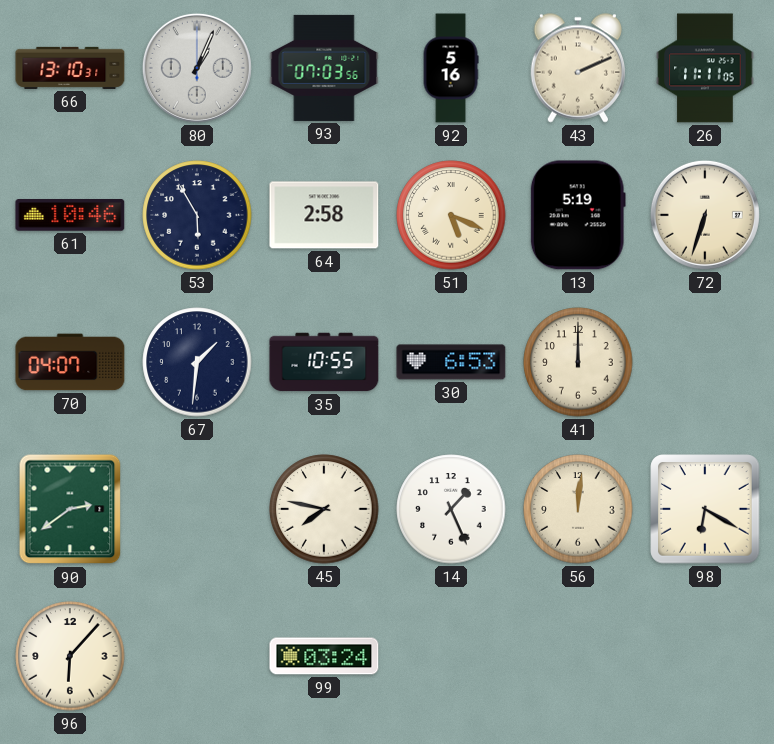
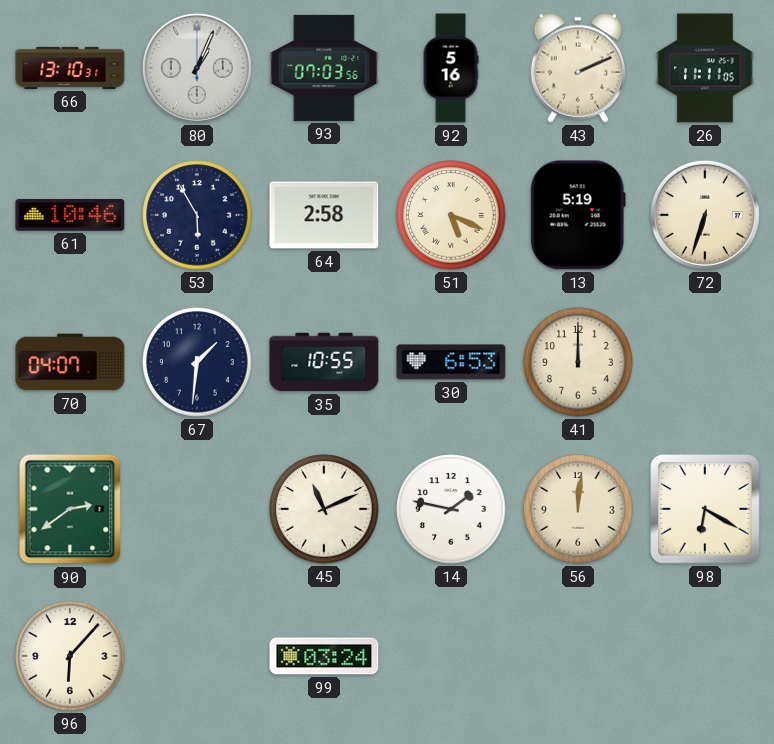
45: 7:47 -> 11:11 (324, 509)
14: 1:26 -> 1:47 (451, 509)
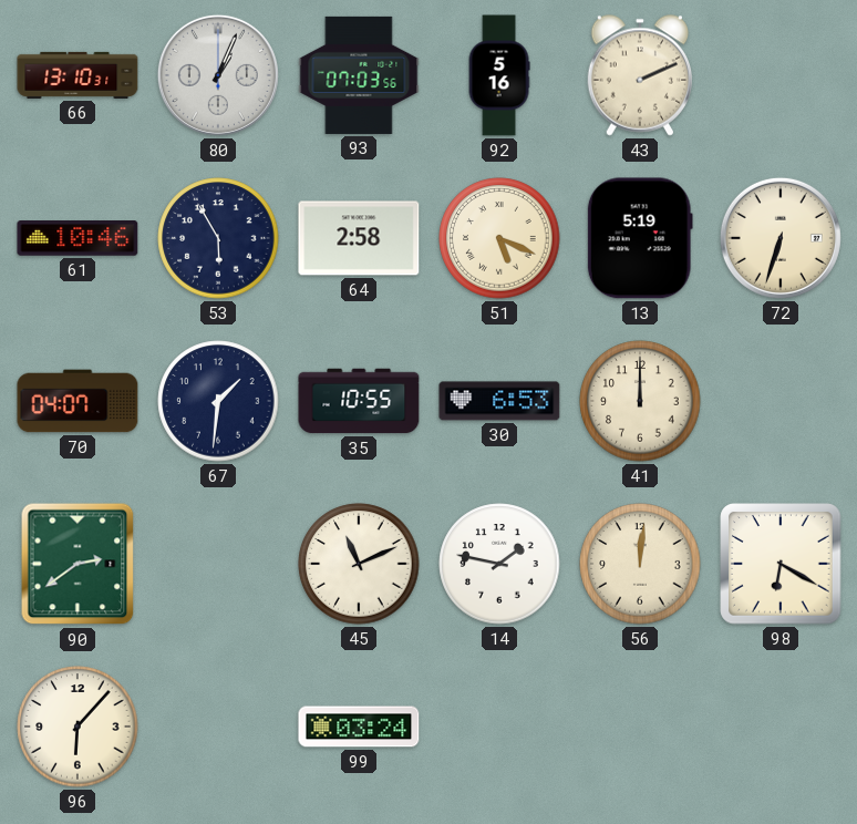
26: 11:11 -> none (705, 68)
